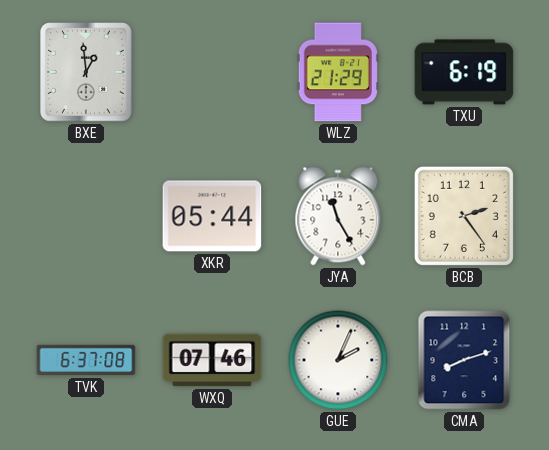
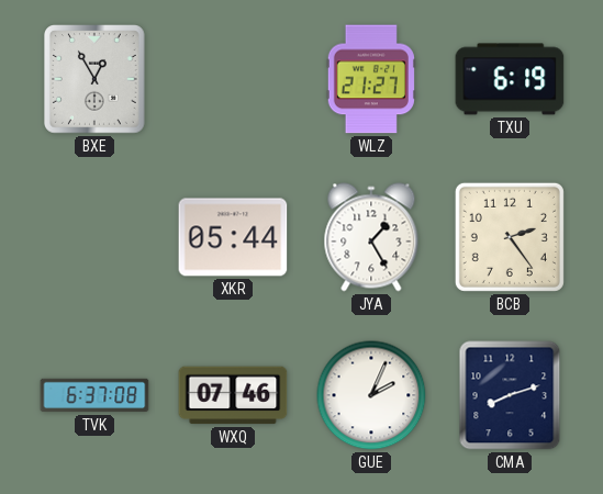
BXE: 12:59 -> 12:55 (96, 79)
WLZ: 21:29 -> 21:27 (371, 79)
JYA: 11:25 -> 1:25 (371, 237)
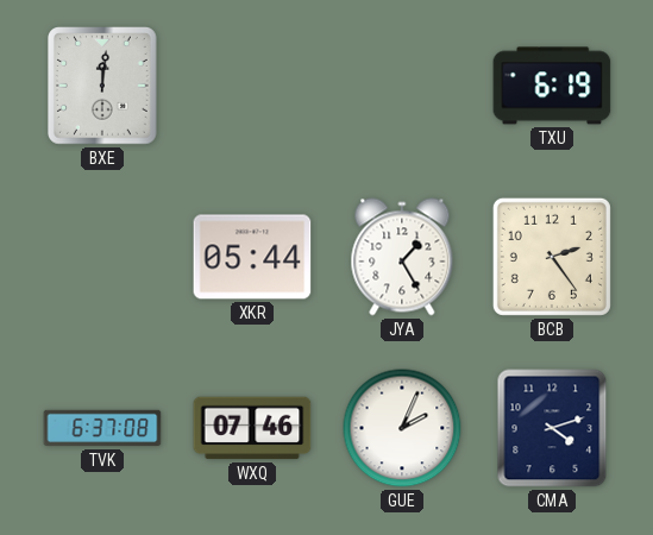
BXE: 12:55 -> 12:01 (103, 86)
WLZ: 21:27 -> none (371, 79)
CMA: 8:12 -> 4:12 (552, 428)
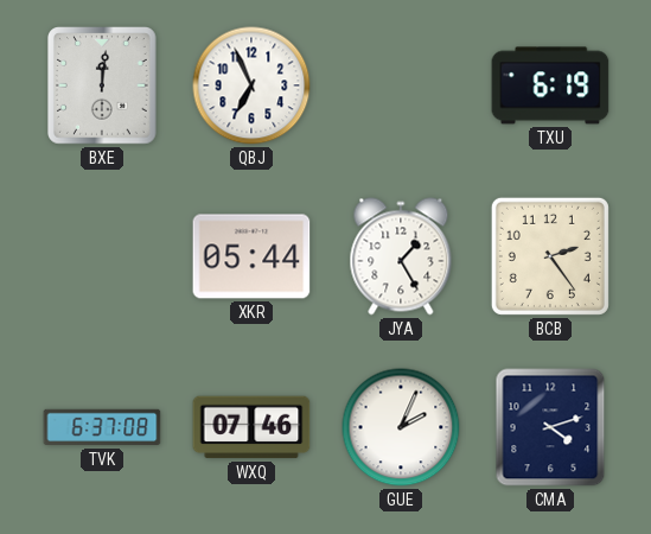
QBJ: none -> 6:56 (251, 85)
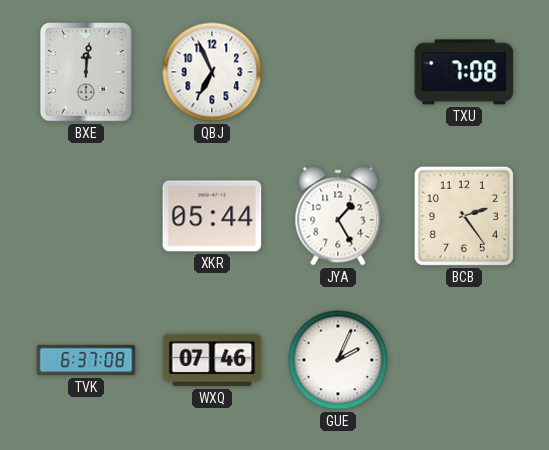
TXU: 6:19 -> 7:08 (464, 72)
CMA: 4:12 -> none (550, 427)
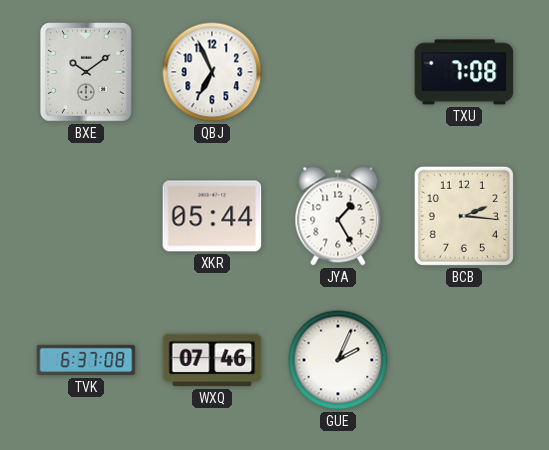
BXE: 12:01 -> 10:09 (87, 72)
BCB: 2:24 -> 2:16 (464, 216)
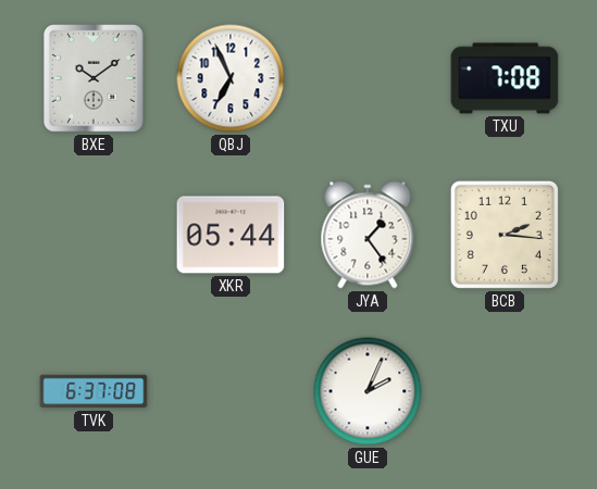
JYA: 1:25 -> 1:24 (368, 235)
WXQ: 07:46 -> none (212, 360)
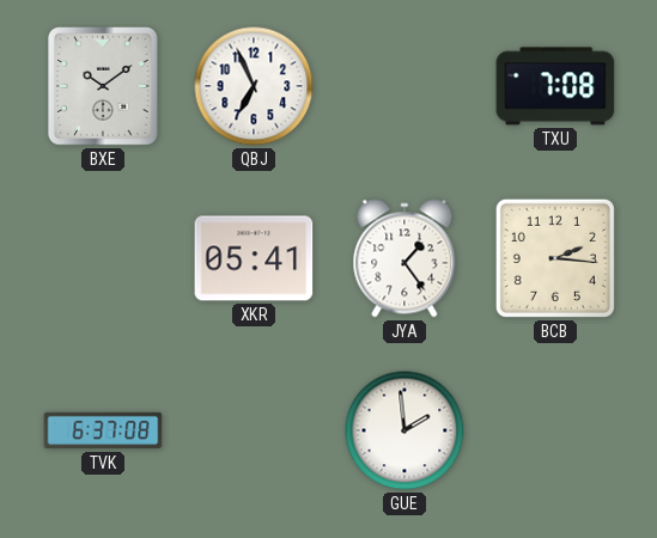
XKR: 05:44 -> 05:41 (254, 258)
GUE: 2:04 -> 1:59 (404, 430)
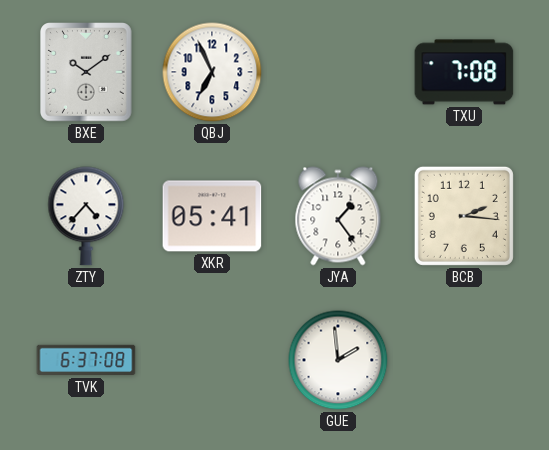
ZTY: none -> 4:37 (86, 216)
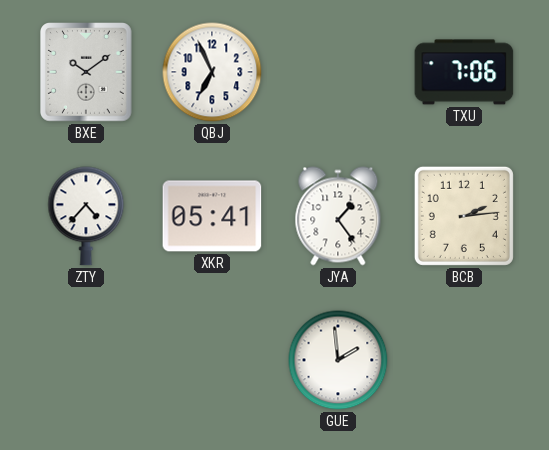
TXU: 7:08 -> 7:06 (464, 72)
BCB: 2:16 -> 2:14 (464, 216)
TVK: 6:37 -> none (86, 360)
